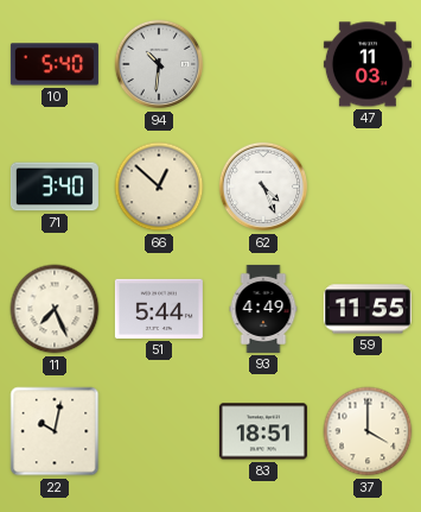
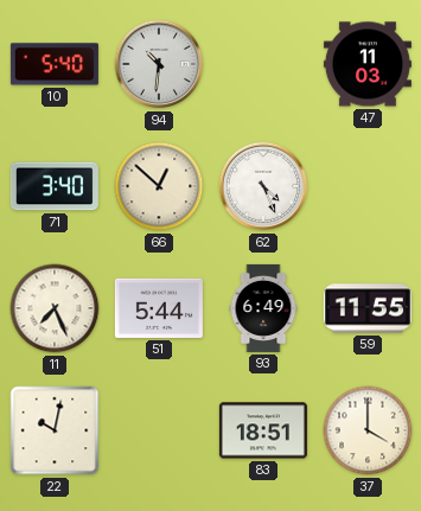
93: 4:49 -> 6:49 (263, 308)
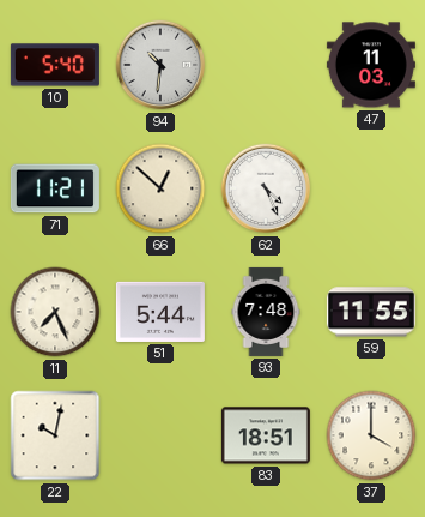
71: 3:40 -> 11:21 (55, 188)
93: 6:49 -> 7:48 (266, 312)
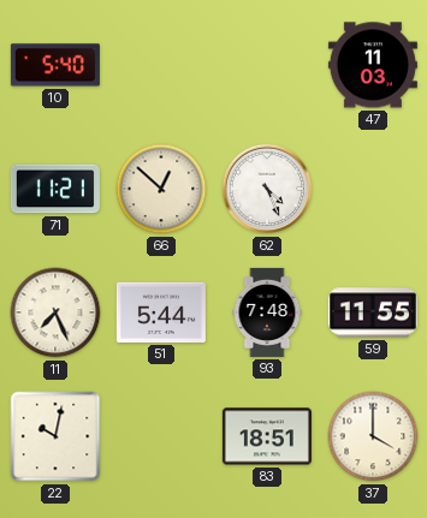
94: 10:31 -> none (160, 65)
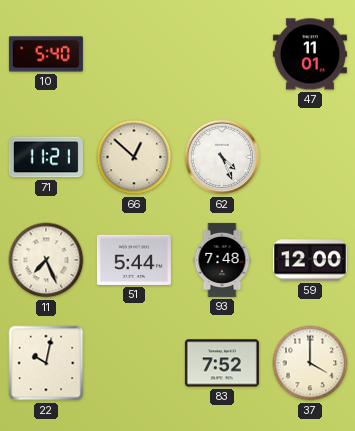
47: 11:03 -> 11:01 (310, 54)
59: 11:55 -> 12:00 (310, 260)
83: 18:51 -> 7:52 (222, 363)
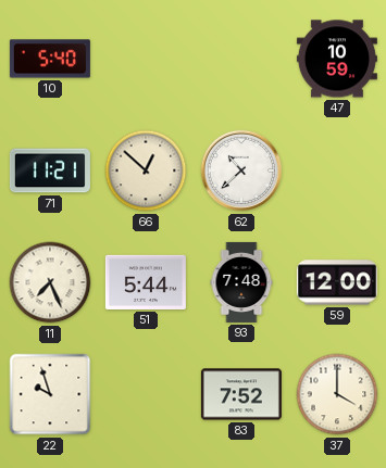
47: 11:01 -> 10:59 (337, 59)
62: 4:26 -> 10:38 (241, 170)
22: 10:02 -> 9:57 (50, 394)
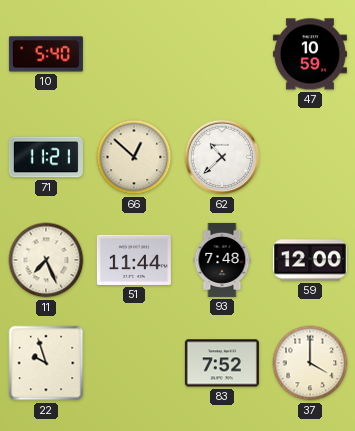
51: 5:44 -> 11:44 (134, 260)
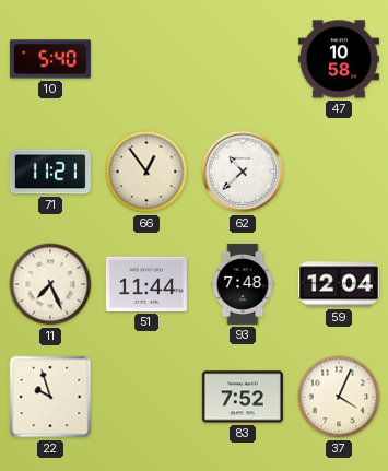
47: 10:59 -> 10:58 (339, 59)
66: 12:52 -> 12:54 (146, 172)
59: 12:00 -> 12:04 (339, 284)
37: 4:00 -> 4:04 (339, 397)
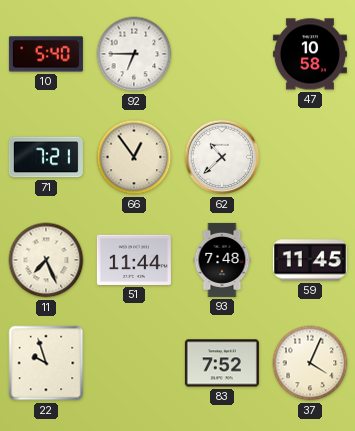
92: none -> 6:45 (134, 54)
71: 11:21 -> 7:21 (46, 157)
59: 12:04 -> 11:45 (310, 260)
